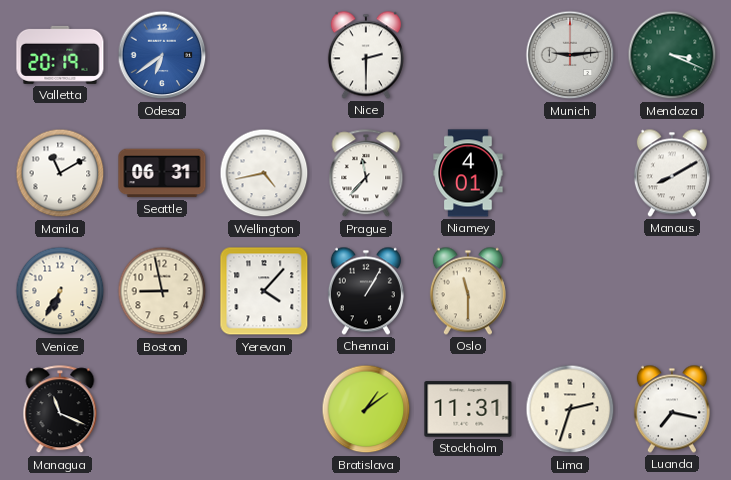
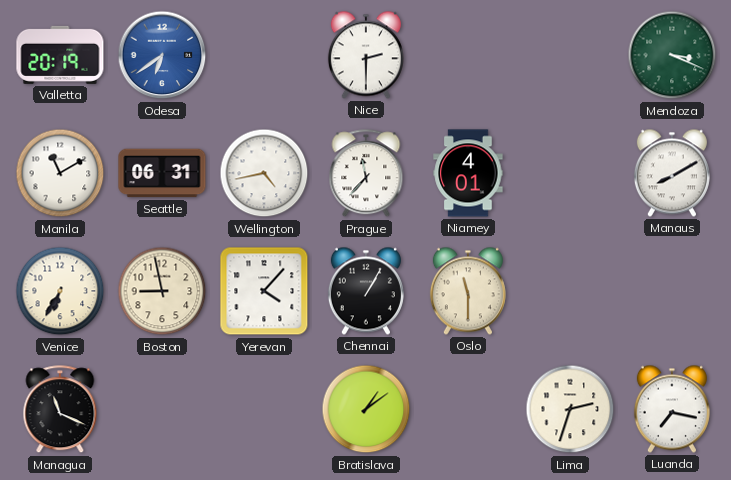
Munich: 9:14 -> none (570, 55)
Stockholm: 11:31 -> none (468, 409)
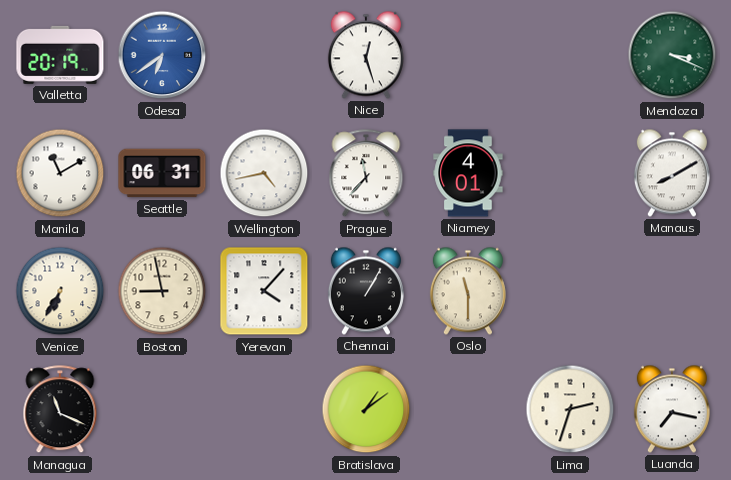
Nice: 2:30 -> 12:27 (366, 55)
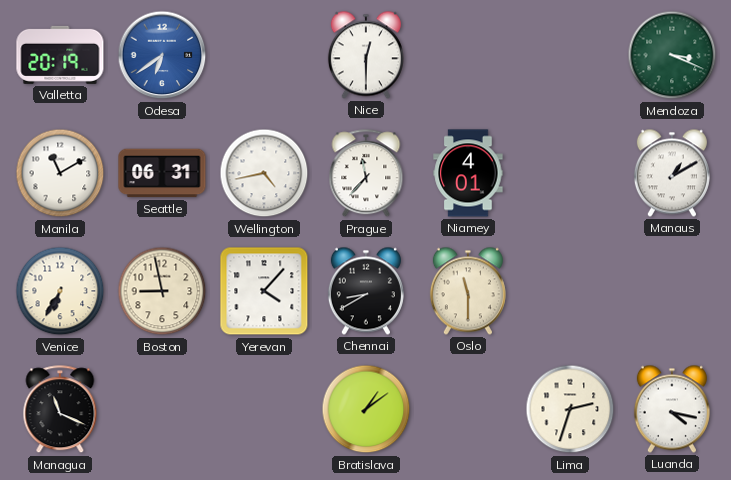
Nice: 12:27 -> 12:30 (366, 55)
Manaus: 8:10 -> 1:10 (672, 173)
Chennai: 1:05 -> 8:40 (366, 291)
Luanda: 7:17 -> 4:17 (672, 409)
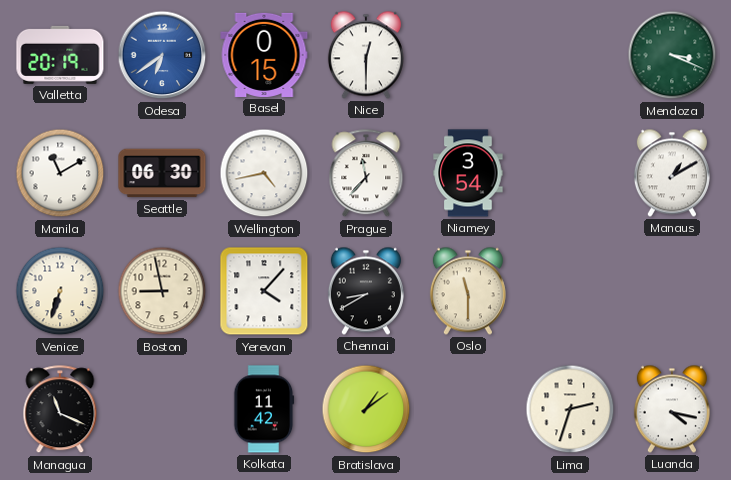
Basel: none -> 0:15 (264, 55)
Seattle: 06:31 -> 06:30 (162, 173)
Niamey: 4:01 -> 3:54 (468, 173)
Venice: 6:35 -> 6:33 (60, 291)
Kolkata: none -> 11:42 (264, 409)
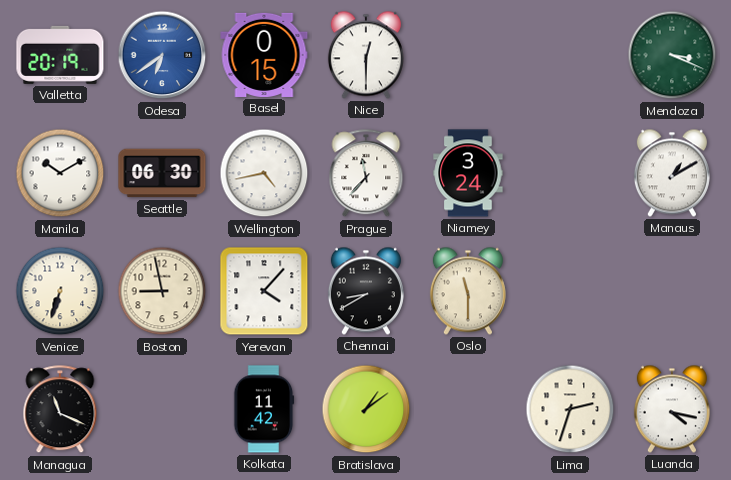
Manila: 11:10 -> 10:10 (60, 173)
Niamey: 3:54 -> 3:24 (468, 173)
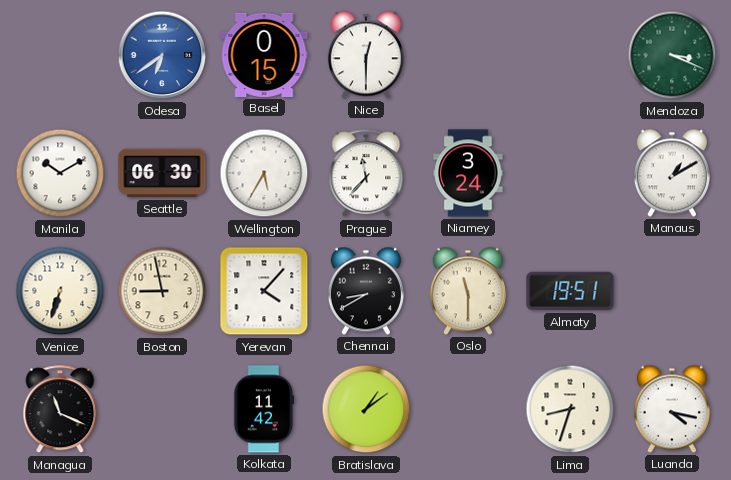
Valletta: 20:19 -> none (60, 55)
Wellington: 4:43 -> 5:35 (264, 173)
Almaty: none -> 19:51 (570, 291)
Lima: 2:33 -> 8:33 (570, 409)
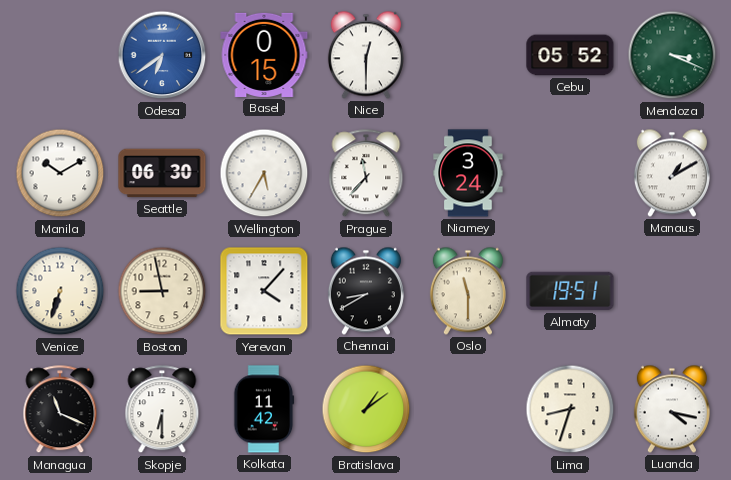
Cebu: none -> 05:52 (570, 55)
Skopje: none -> 6:30 (162, 410)
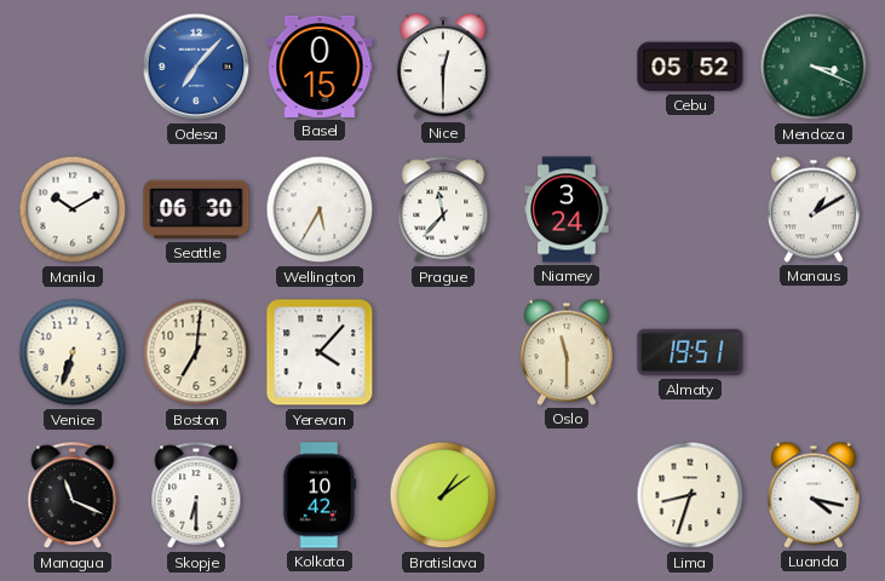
Odesa: 6:39 -> 7:07 (196, 67)
Boston: 8:58 -> 7:01 (196, 352)
Chennai: 8:40 -> none (366, 291)
Kolkata: 11:42 -> 10:42 (320, 495)
